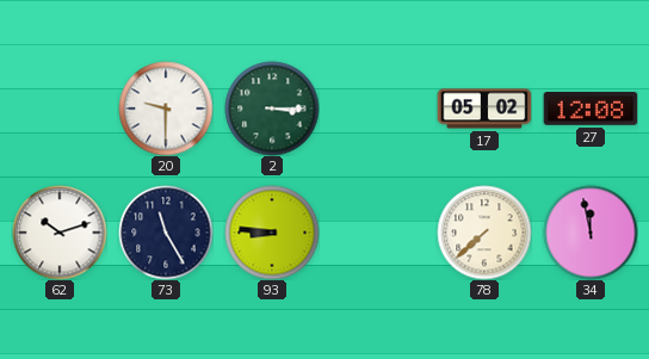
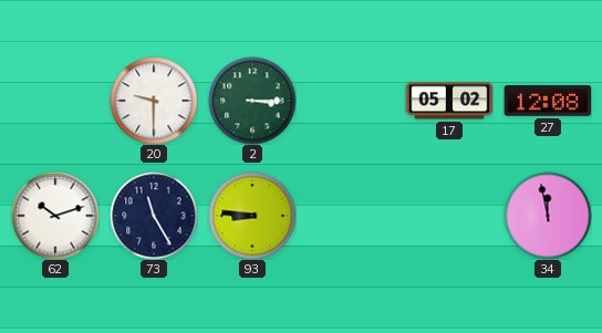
78: 7:38 -> none (484, 233)
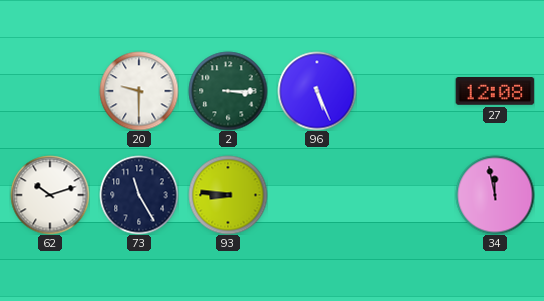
96: none -> 5:26 (317, 91)
17: 05:02 -> none (449, 101)
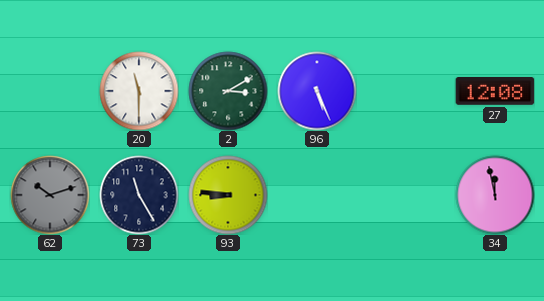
20: 9:30 -> 11:30 (139, 91)
2: 3:15 -> 3:10 (228, 91)
62 dial: white -> grey (50, 195)
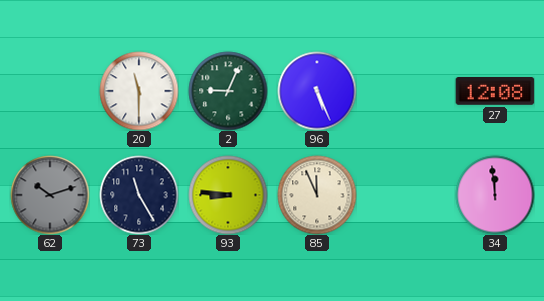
2: 3:10 -> 9:04 (228, 91)
85: none -> 11:56 (317, 195)
34: 11:58 -> 11:59 (495, 195)
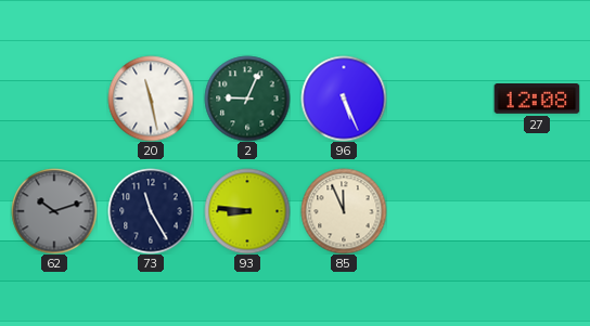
20: 11:30 -> 11:28 (151, 99)
34: 11:59 -> none (495, 195)
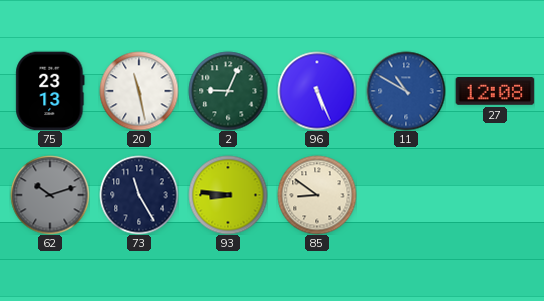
75: none -> 23:13 (50, 91)
11: none -> 10:50 (406, 91)
85: 11:56 -> 8:51 (317, 195)
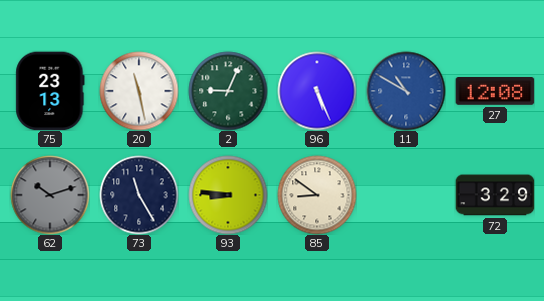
72: none -> 3:29 (495, 195)
